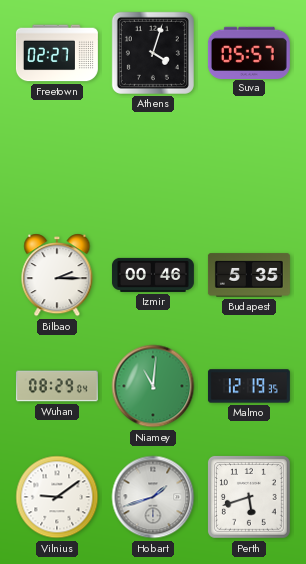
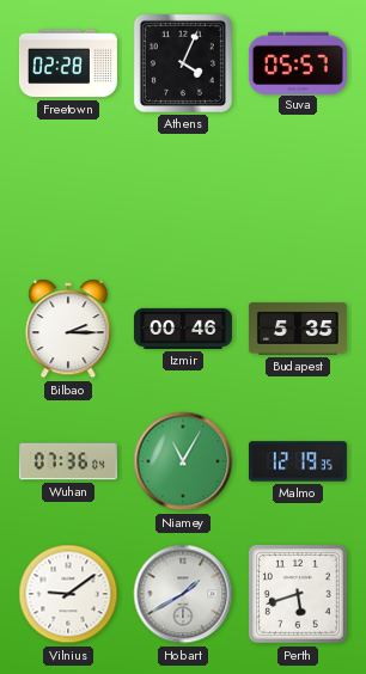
Freetown: 02:27 -> 02:28 (68, 63)
Athens: 4:03 -> 4:04 (183, 63)
Wuhan: 08:29 -> 07:36 (68, 461)
Niamey: 11:01 -> 11:05 (183, 461)
Hobart: 1:42 -> 1:40 (183, 594)
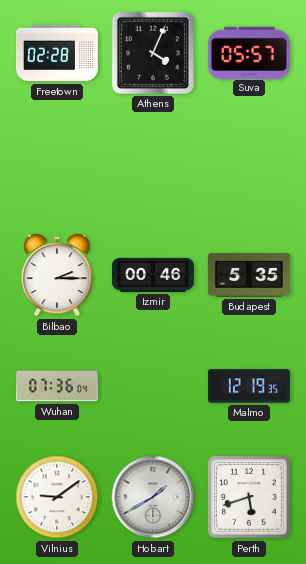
Niamey: 11:05 -> none (183, 461)
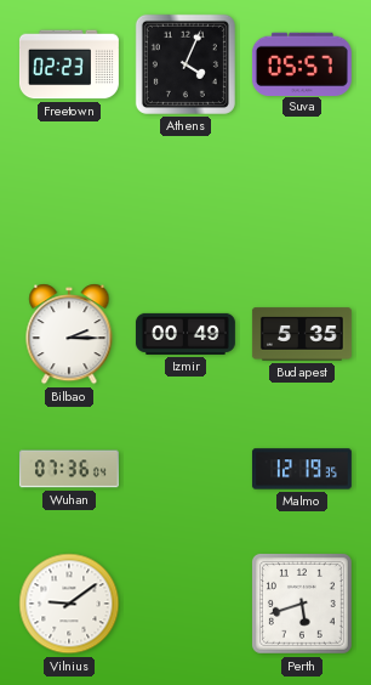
Freetown: 02:28 -> 02:23 (69, 64)
Izmir: 00:46 -> 00:49 (185, 334)
Hobart: 1:40 -> none (153, 497)
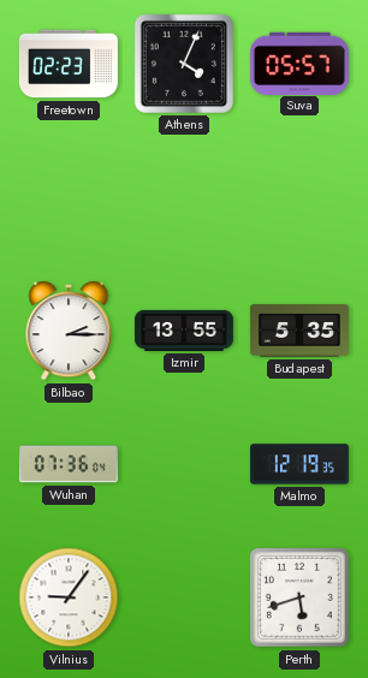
Izmir: 00:49 -> 13:55 (184, 331)
Vilnius: 9:09 -> 9:06 (69, 597)
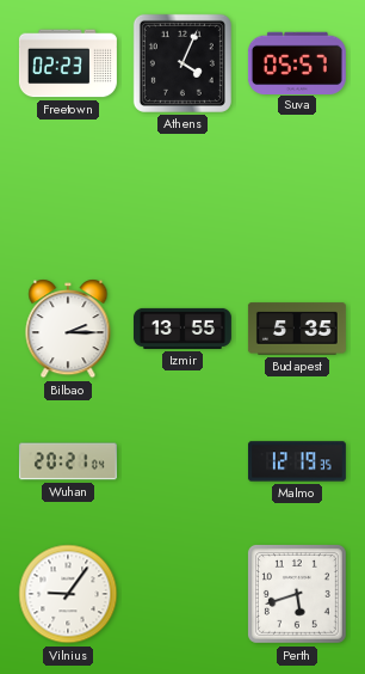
Wuhan: 07:36 -> 20:21 (68, 461)
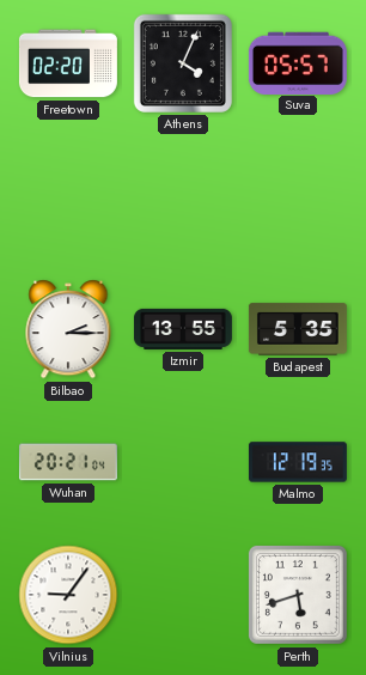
Freetown: 02:23 -> 02:20 (68, 63)
